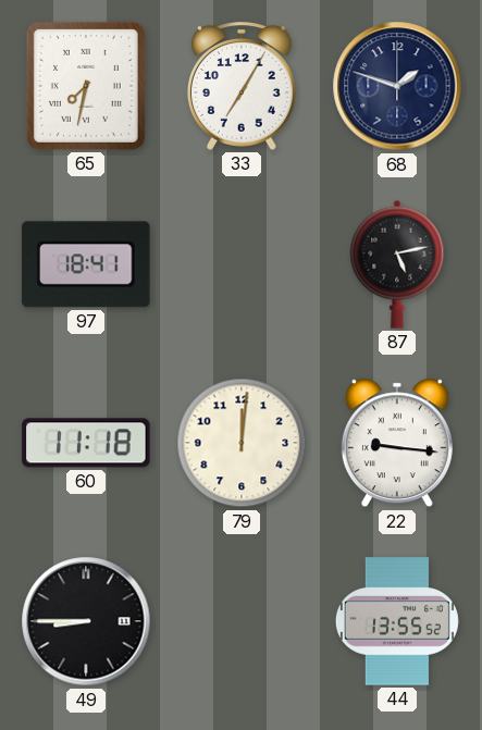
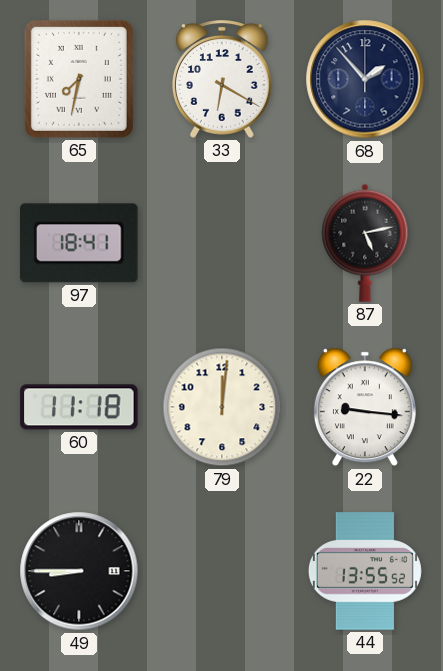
33: 7:05 -> 6:20 (222, 79)
68: 1:48 -> 1:53 (365, 79)
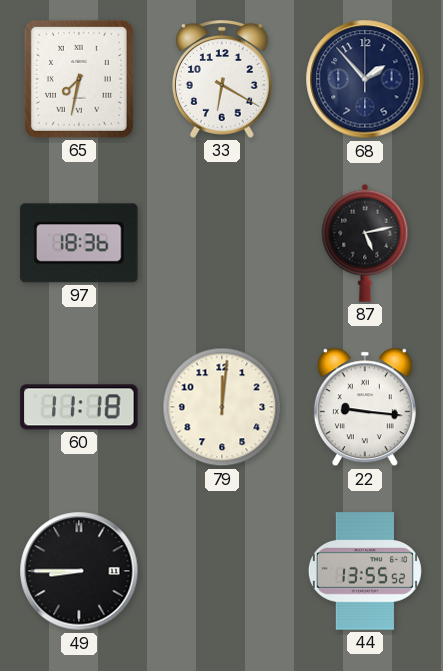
97: 18:41 -> 18:36 (79, 243)
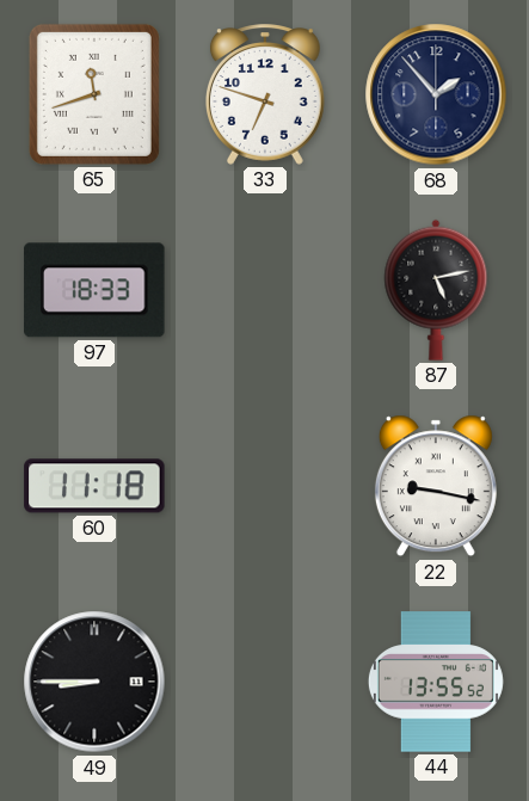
65: 7:32 -> 11:42 (94, 94)
33: 6:20 -> 6:48 (265, 94)
97: 18:36 -> 18:33 (94, 290)
79: 12:01 -> none (222, 407)
22: 9:16 -> 9:17 (436, 486)
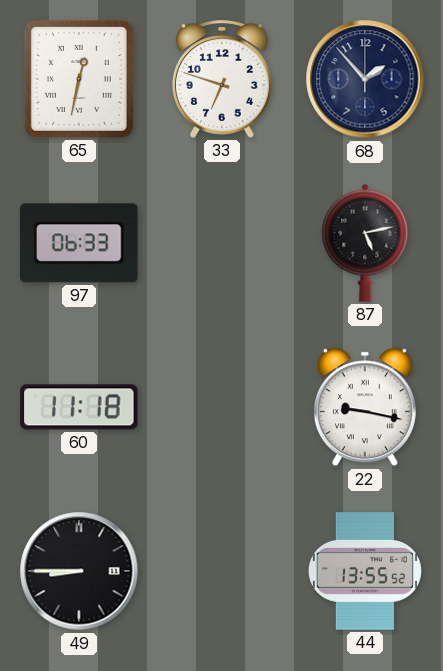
65: 11:42 -> 12:32 (79, 79)
97: 18:33 -> 06:33 (79, 243)
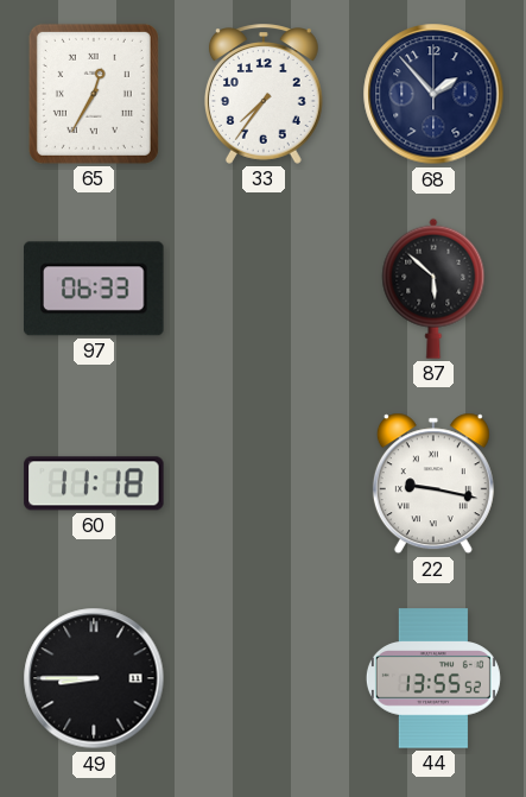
65: 12:32 -> 12:35 (94, 94)
33: 6:48 -> 7:36 (264, 94)
87: 5:13 -> 5:52 (433, 289)
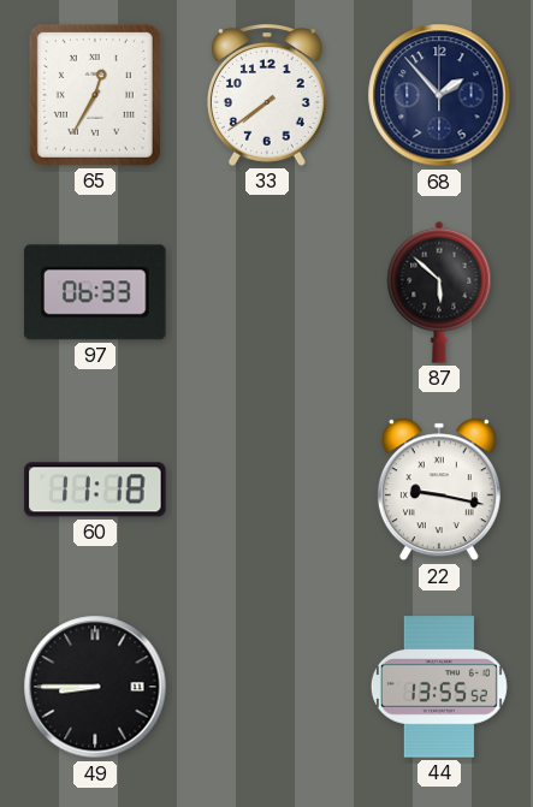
33: 7:36 -> 7:39 (267, 95)
